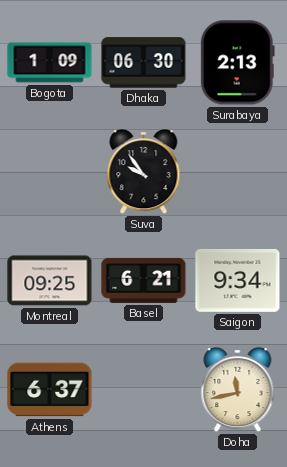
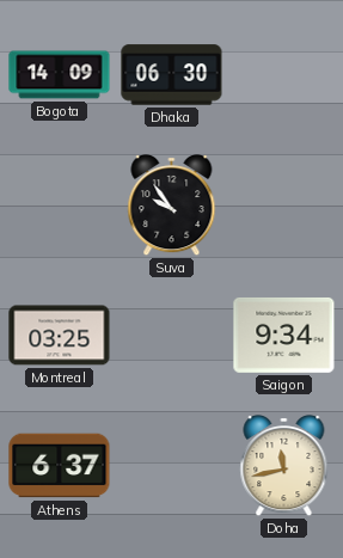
Bogota: 1:09 -> 14:09 (60, 75)
Surabaya: 2:13 -> none (237, 63)
Montreal: 09:25 -> 03:25 (60, 336)
Basel: 6:21 -> none (144, 280)
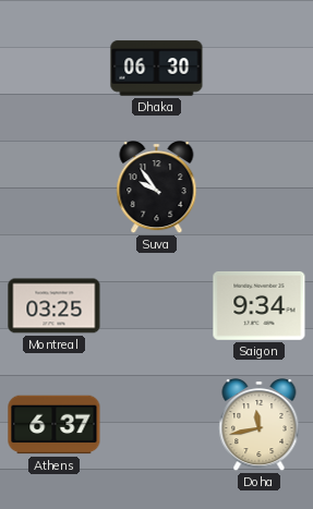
Bogota: 14:09 -> none (60, 75)
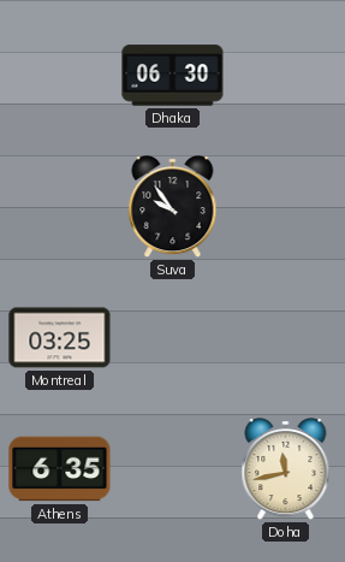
Saigon: 9:34 -> none (260, 305)
Athens: 6:37 -> 6:35 (60, 469)
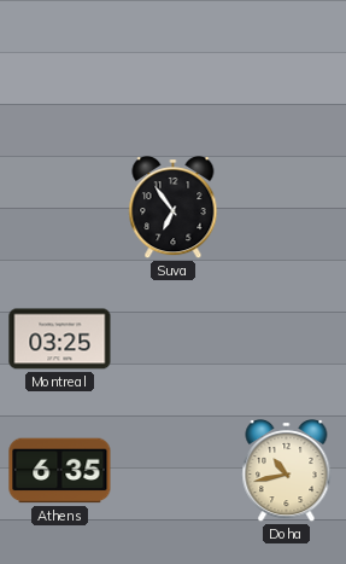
Dhaka: 06:30 -> none (173, 76)
Suva: 9:54 -> 6:54 (174, 209)
Doha: 11:43 -> 10:43 (287, 472)
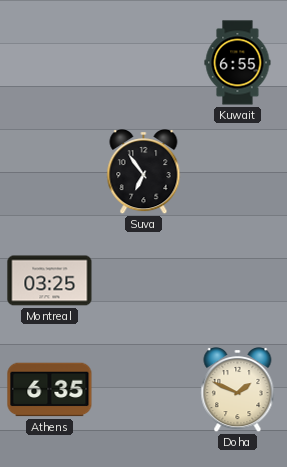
Kuwait: none -> 6:55 (238, 63)
Doha: 10:43 -> 1:49 (238, 391)
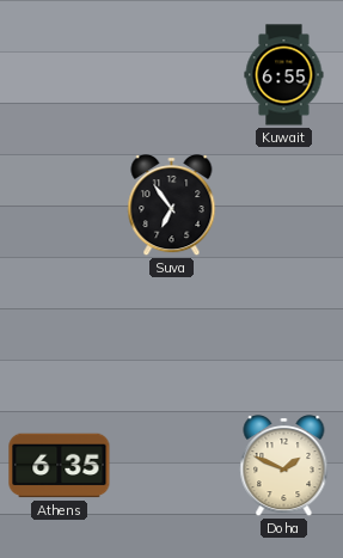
Montreal: 03:25 -> none (50, 281)
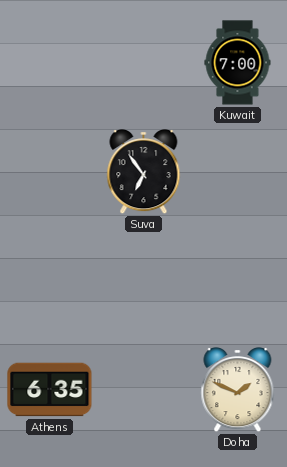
Kuwait: 6:55 -> 7:00 (238, 63)
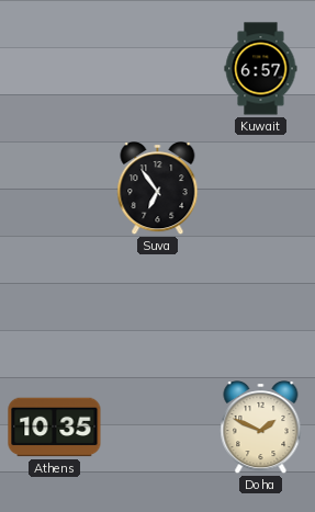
Kuwait: 7:00 -> 6:57 (261, 69)
Athens: 6:35 -> 10:35 (55, 428)
